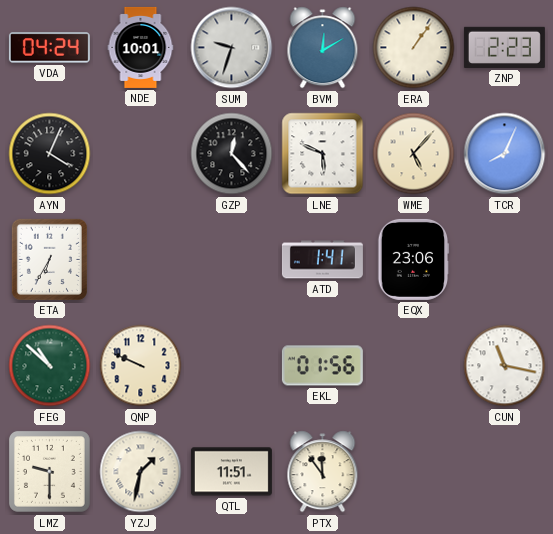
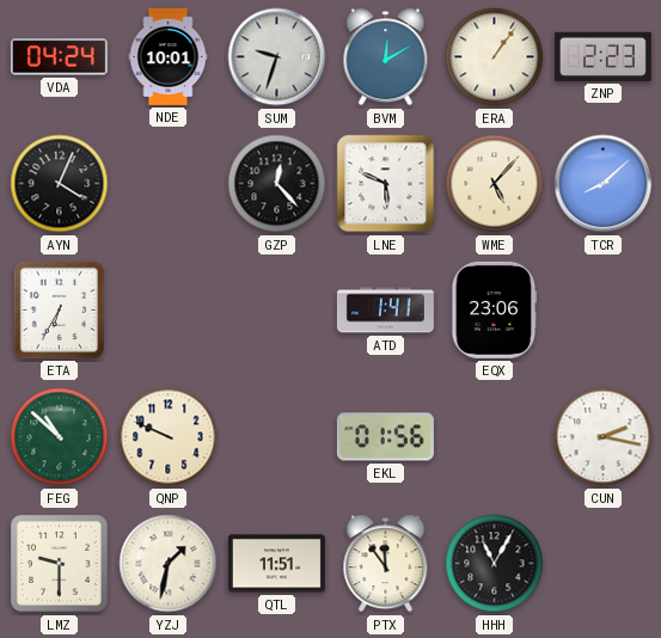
TCR: 8:04 -> 8:08 (604, 184)
CUN: 11:17 -> 2:17 (604, 437)
HHH: none -> 11:05 (495, 564)
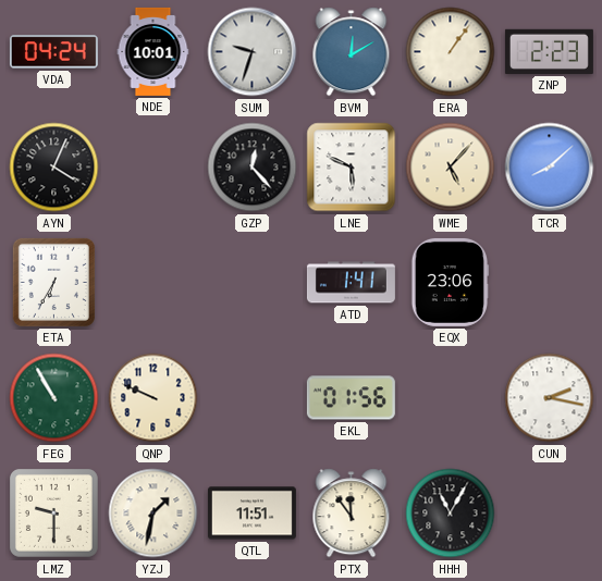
FEG: 10:52 -> 10:55 (54, 398)
